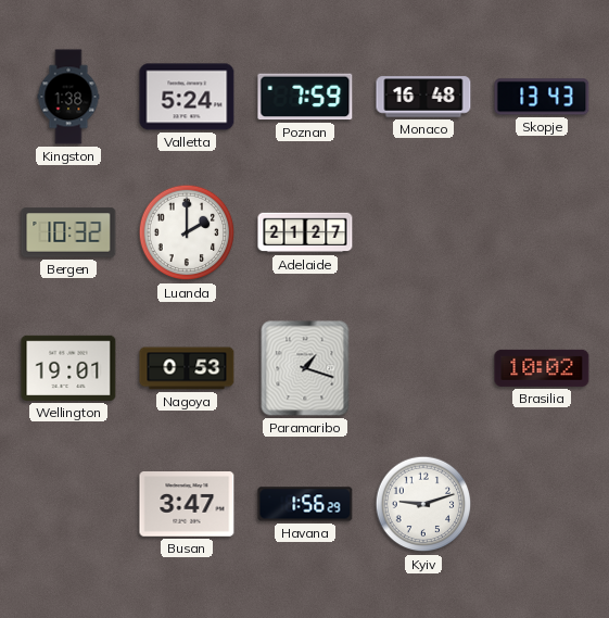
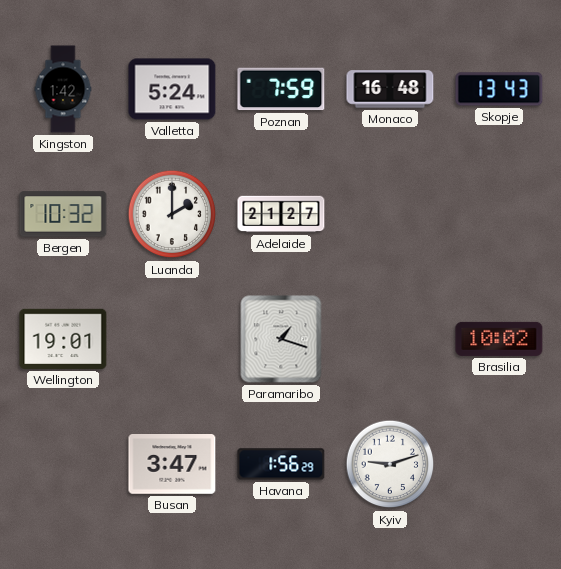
Kingston: 1:38 -> 1:42 (63, 89)
Nagoya: 0:53 -> none (187, 368)
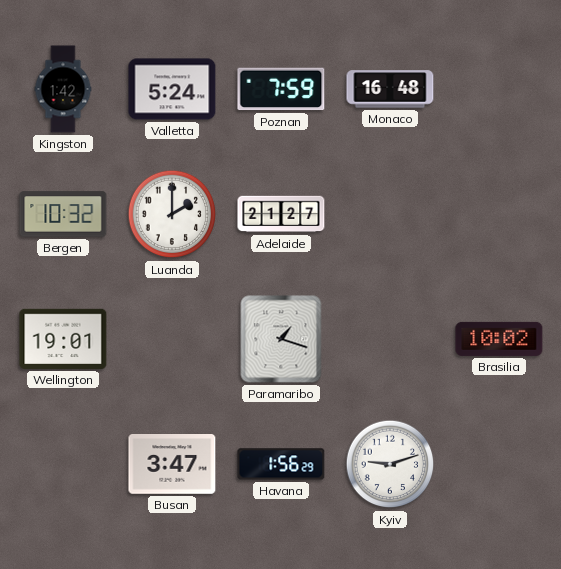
Skopje: 13:43 -> none (499, 89)
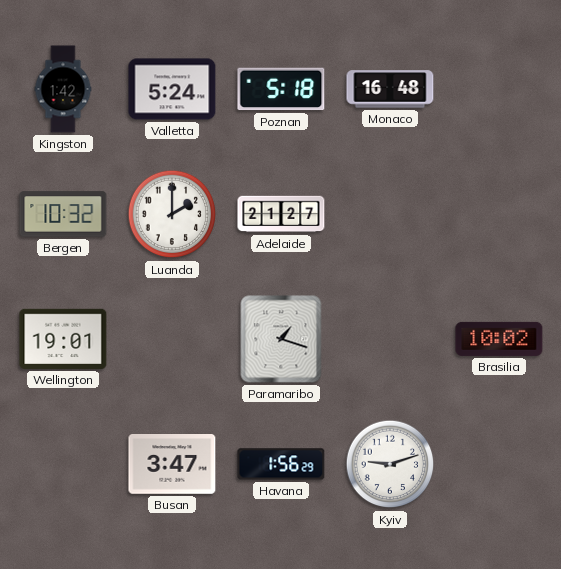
Poznan: 7:59 -> 5:18 (281, 89)
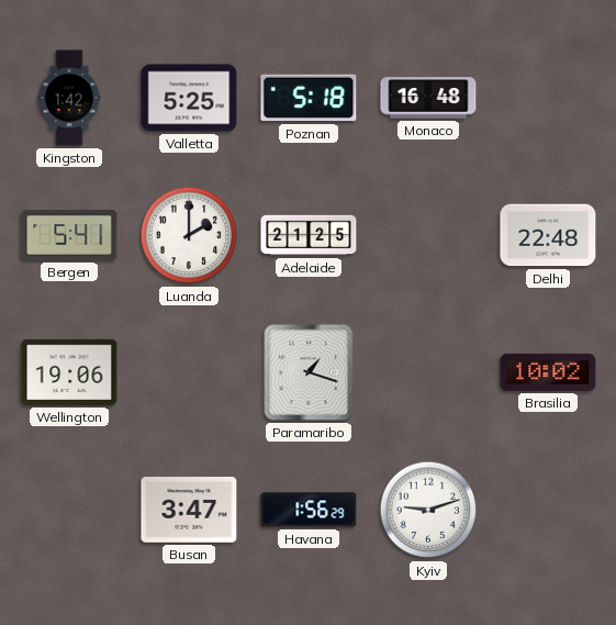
Valletta: 5:24 -> 5:25 (189, 98)
Bergen: 10:32 -> 5:41 (69, 235)
Adelaide: 21:27 -> 21:25 (309, 235)
Delhi: none -> 22:48 (548, 235)
Wellington: 19:01 -> 19:06 (69, 372)
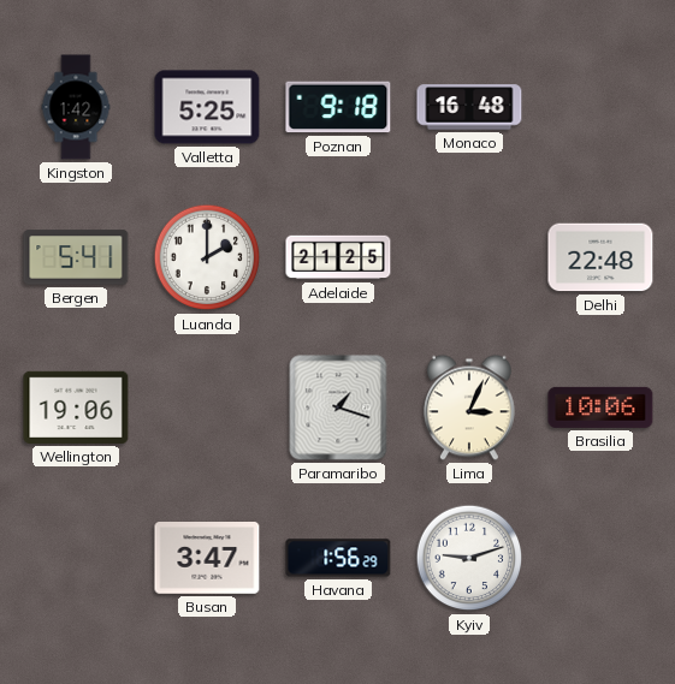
Poznan: 5:18 -> 9:18 (338, 107)
Lima: none -> 3:04 (469, 408)
Brasilia: 10:02 -> 10:06 (600, 408)
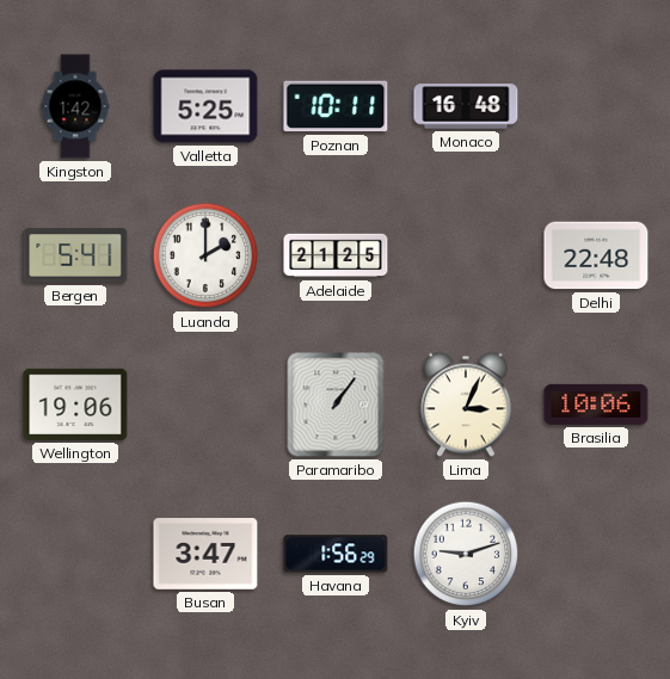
Poznan: 9:18 -> 10:11 (336, 106)
Paramaribo: 1:18 -> 1:06 (336, 405)
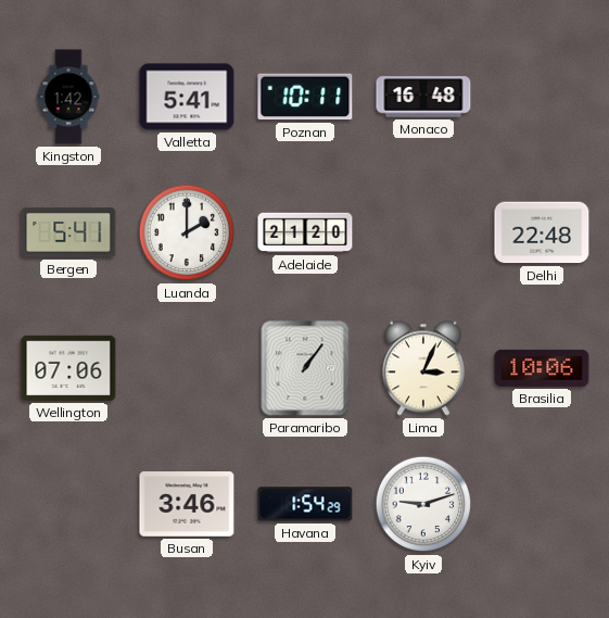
Valletta: 5:25 -> 5:41 (187, 97)
Adelaide: 21:25 -> 21:20 (305, 232)
Wellington: 19:06 -> 07:06 (68, 368)
Busan: 3:47 -> 3:46 (187, 505)
Havana: 1:56 -> 1:54 (305, 504)
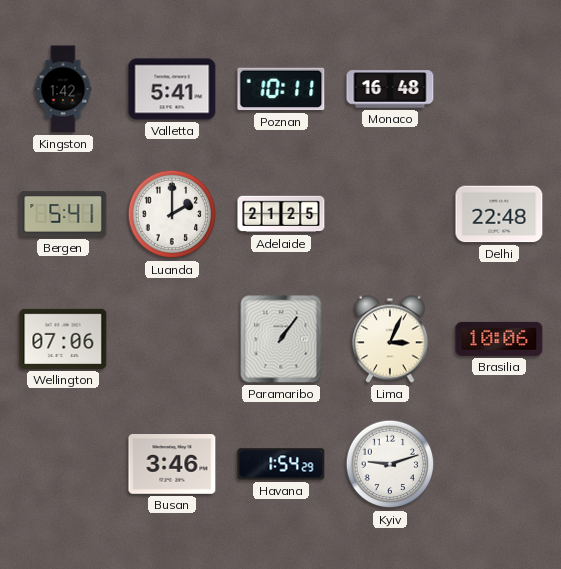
Adelaide: 21:20 -> 21:25 (281, 214)
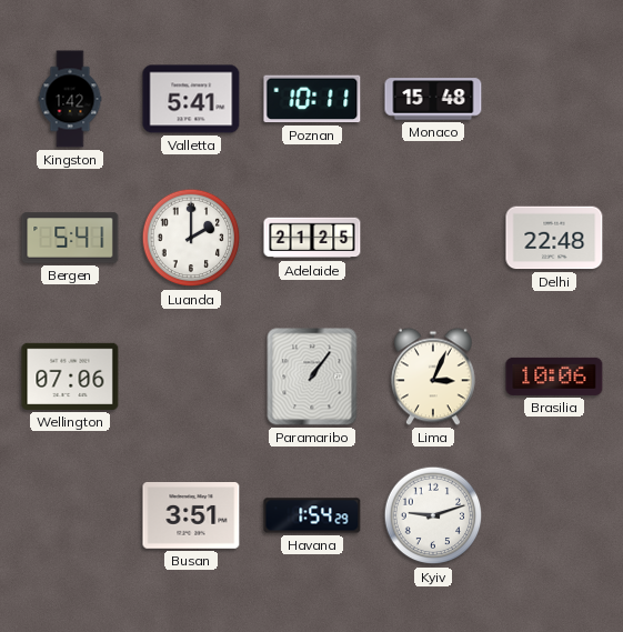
Monaco: 16:48 -> 15:48 (433, 99)
Busan: 3:46 -> 3:51 (191, 516)
